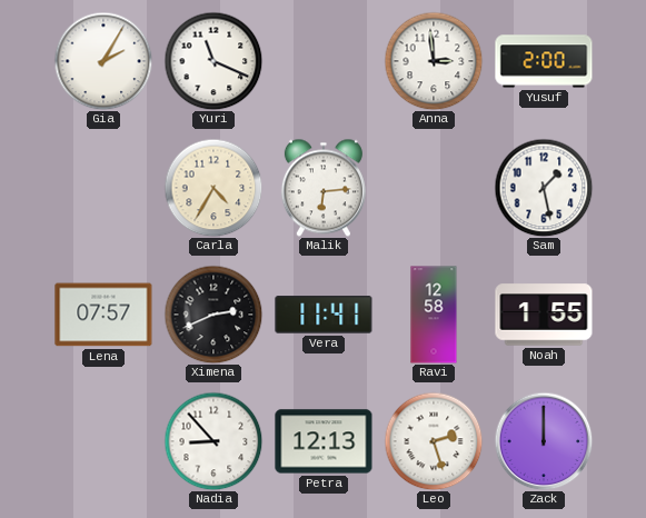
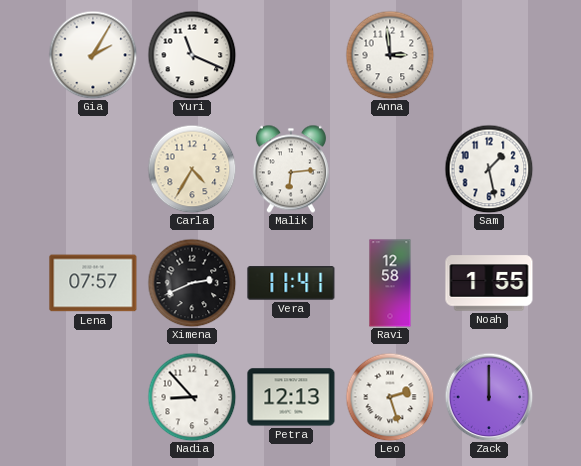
Yusuf: 2:00 -> none (544, 61)
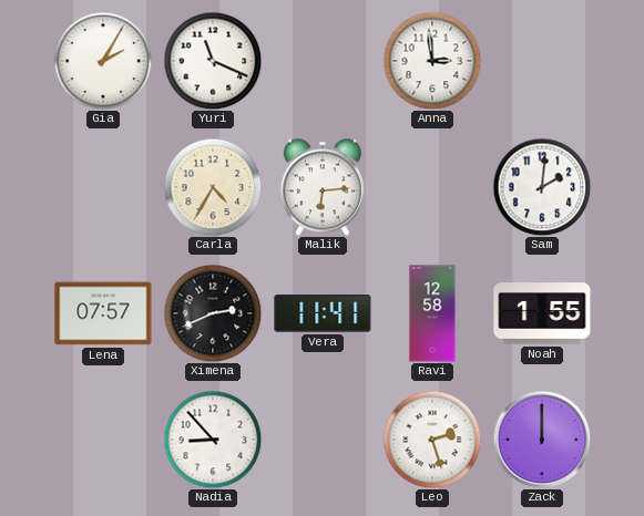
Sam: 1:28 -> 2:01 (542, 187)
Petra: 12:13 -> none (291, 397)
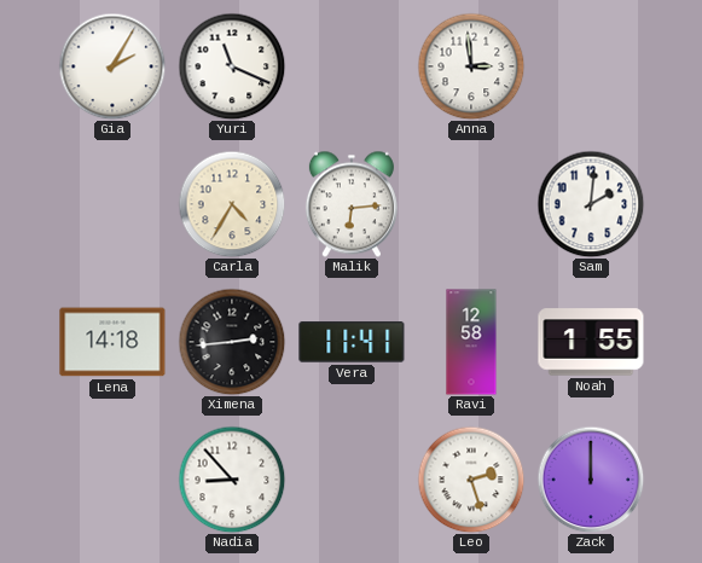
Lena: 07:57 -> 14:18 (112, 342)
Ximena: 2:41 -> 2:44 (232, 342)
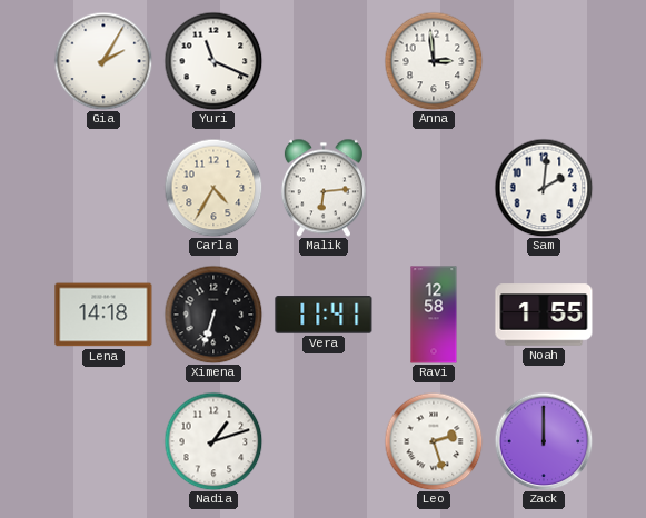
Ximena: 2:44 -> 6:33 (213, 315)
Nadia: 8:53 -> 1:12 (213, 441)
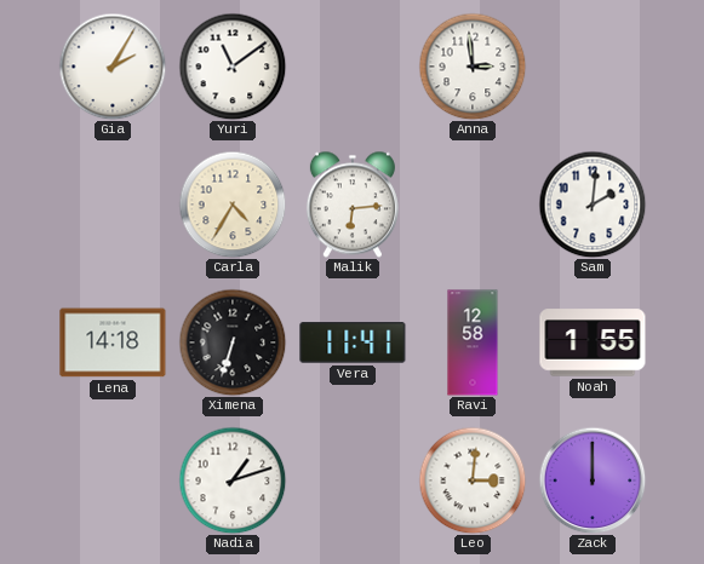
Yuri: 11:19 -> 11:09 (233, 67)
Leo: 2:27 -> 3:01 (473, 480)
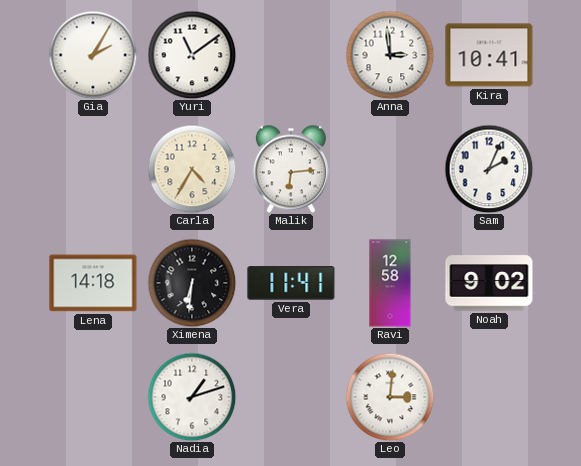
Kira: none -> 10:41 (489, 55)
Sam: 2:01 -> 2:04 (489, 169)
Ximena: 6:33 -> 6:31 (192, 283)
Noah: 1:55 -> 9:02 (489, 283)
Zack: 12:00 -> none (593, 480)
